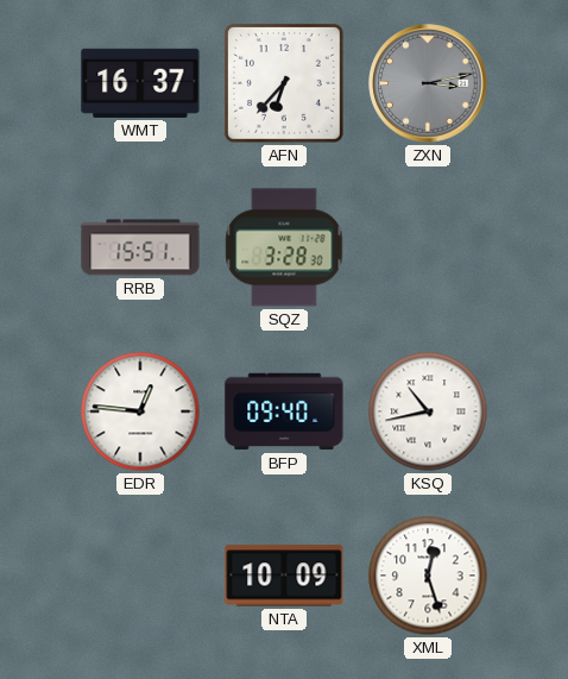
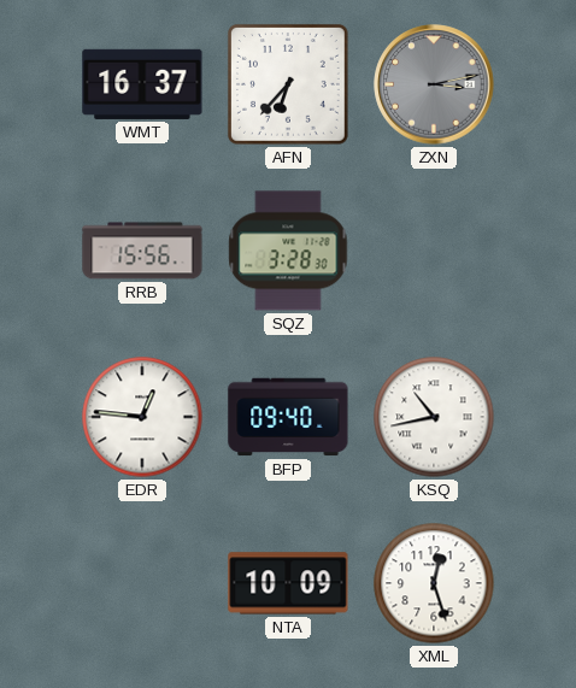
RRB: 15:51 -> 15:56 (142, 251)
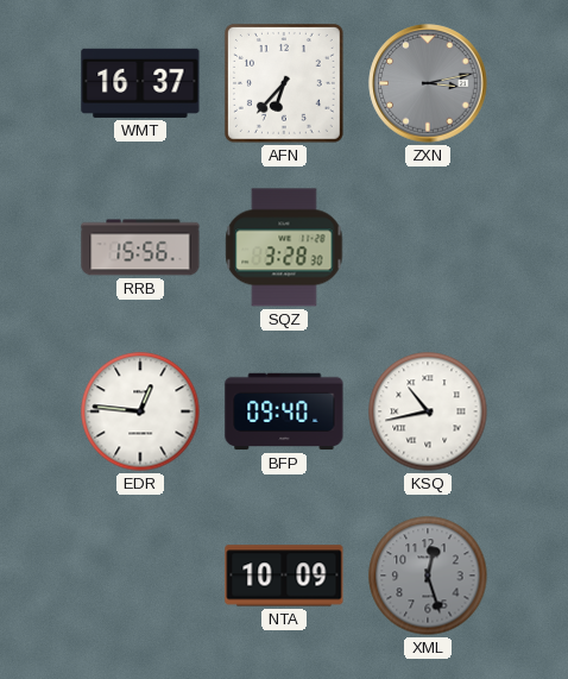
XML dial: white -> grey (428, 576)
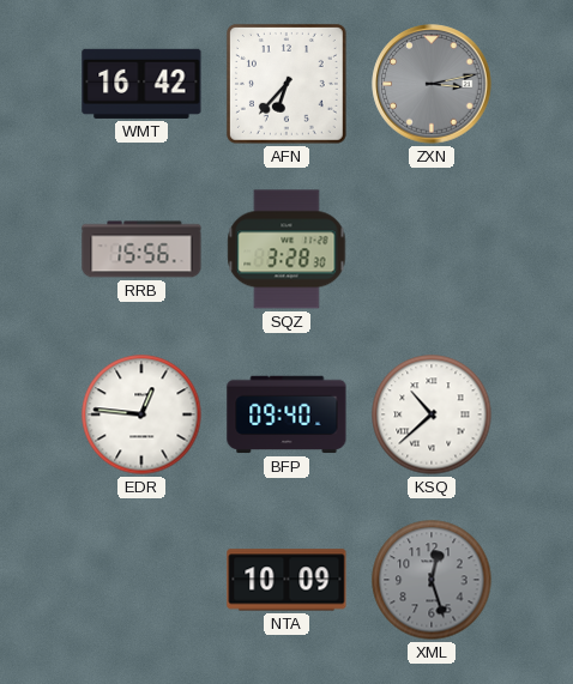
WMT: 16:37 -> 16:42 (141, 84)
KSQ: 10:43 -> 10:38 (432, 414)
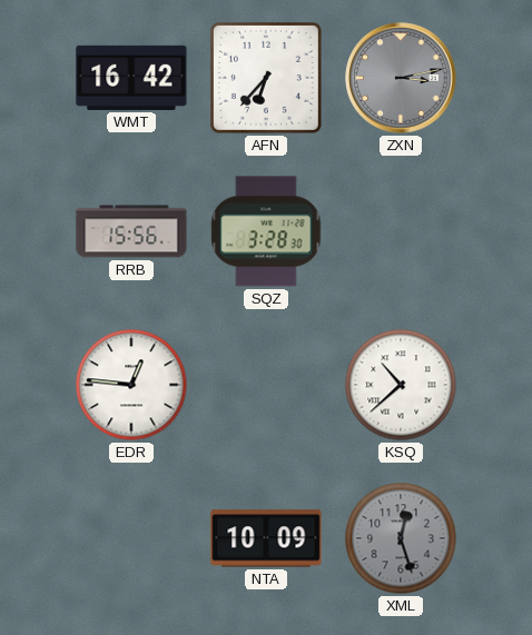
BFP: 09:40 -> none (286, 414)
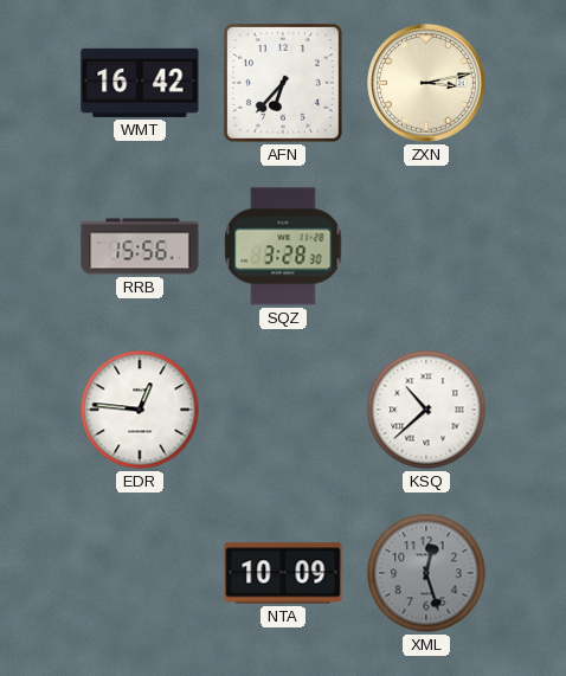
ZXN dial: grey -> cream (426, 83)
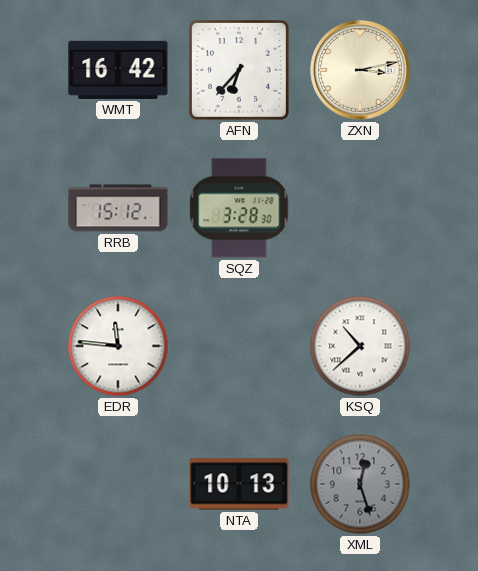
RRB: 15:56 -> 15:12 (118, 208)
EDR: 12:46 -> 11:46 (118, 346)
NTA: 10:09 -> 10:13 (239, 484)
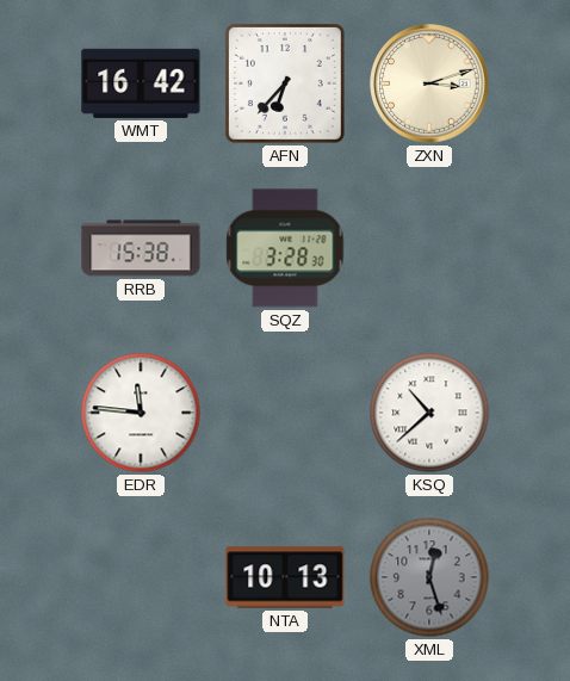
ZXN: 3:13 -> 3:12 (429, 83)
RRB: 15:12 -> 15:38 (141, 248)
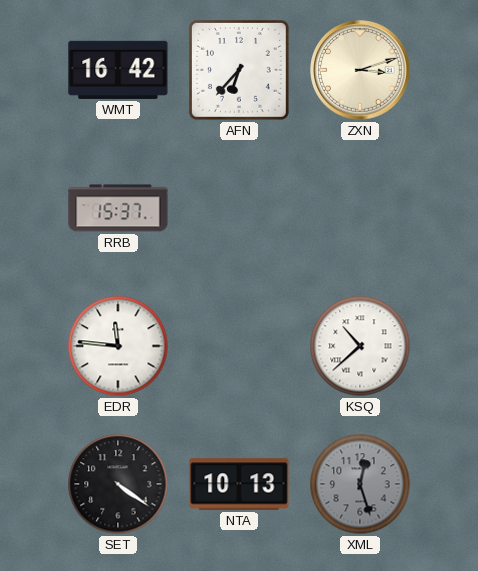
RRB: 15:38 -> 15:37 (118, 208)
SQZ: 3:28 -> none (285, 248)
SET: none -> 4:21 (118, 484)
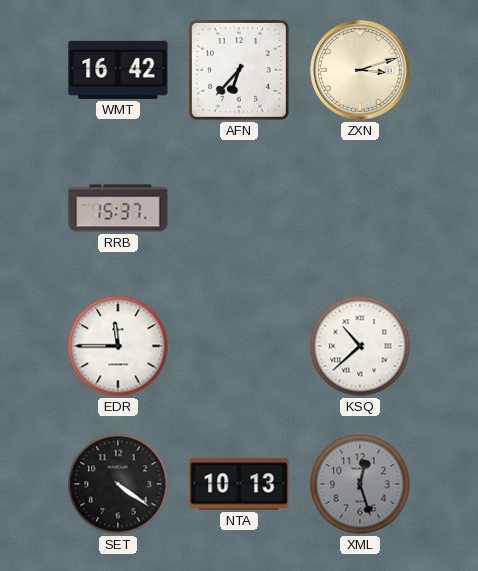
EDR: 11:46 -> 11:45 (118, 346)
